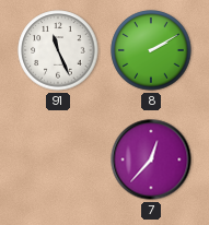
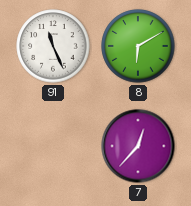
8: 2:10 -> 6:10 (138, 46)
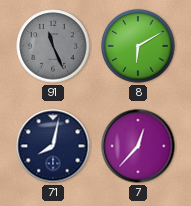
91 dial: white -> grey (53, 46)
71: none -> 8:02 (53, 146)
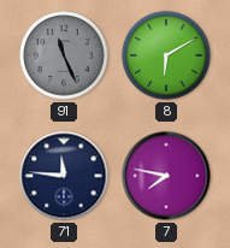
71: 8:02 -> 11:46 (64, 176)
7: 12:37 -> 7:47 (166, 176)
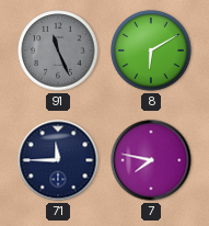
71: 11:46 -> 11:45 (58, 160)
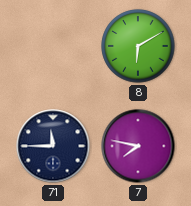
91: 11:26 -> none (58, 50)
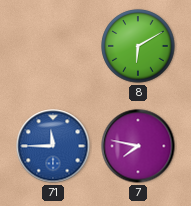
71 dial: navy -> blue (53, 146)
